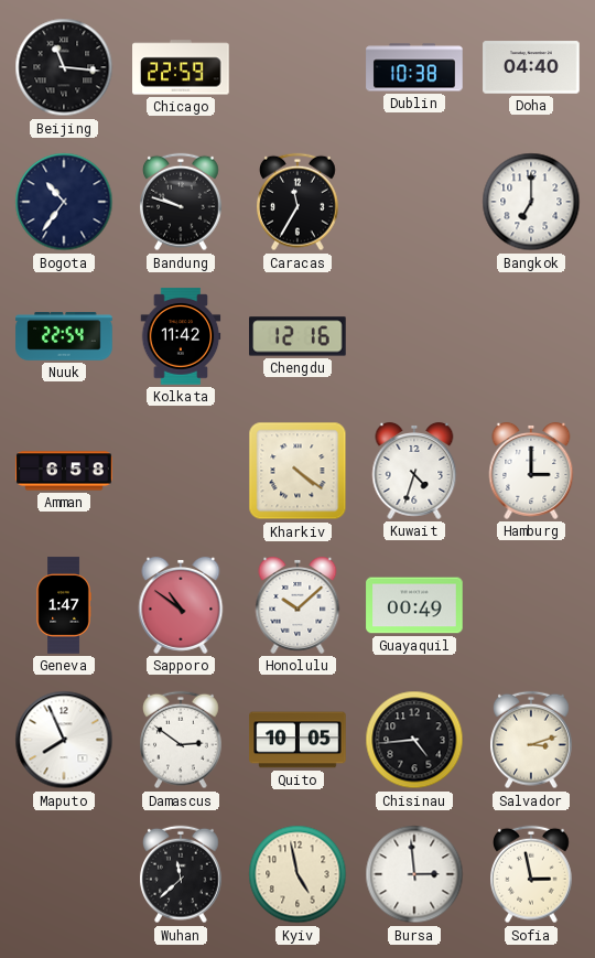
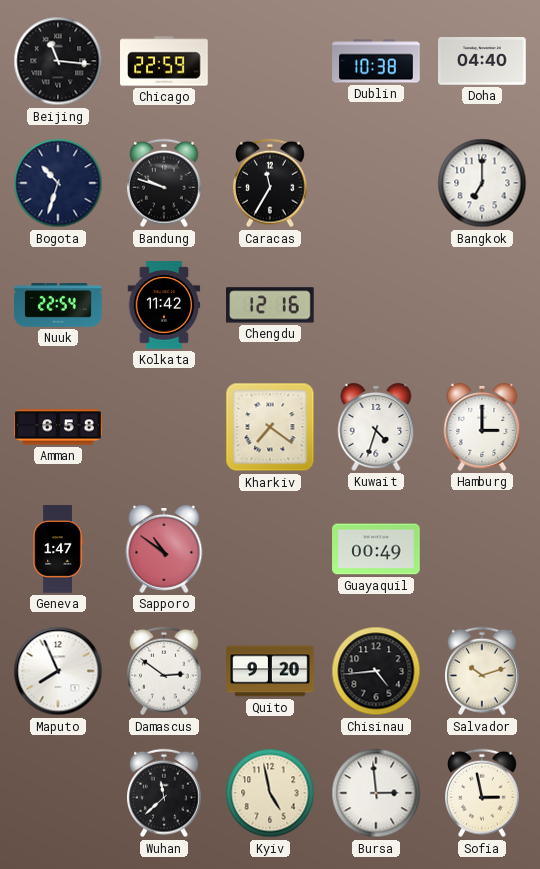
Bogota: 10:36 -> 10:33 (58, 183)
Kharkiv: 4:21 -> 7:21 (270, 427)
Honolulu: 10:08 -> none (297, 605)
Quito: 10:05 -> 9:20 (270, 671)
Salvador: 3:12 -> 10:12 (483, 671)
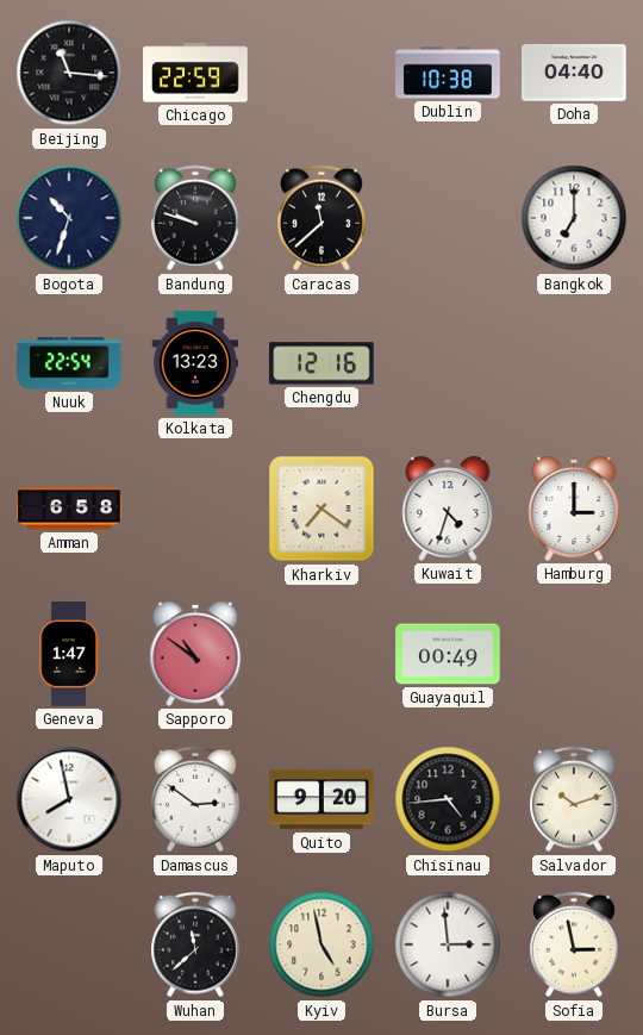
Caracas: 11:35 -> 11:38 (323, 218)
Kolkata: 11:42 -> 13:23 (195, 363)
Maputo: 7:56 -> 7:58 (69, 799)
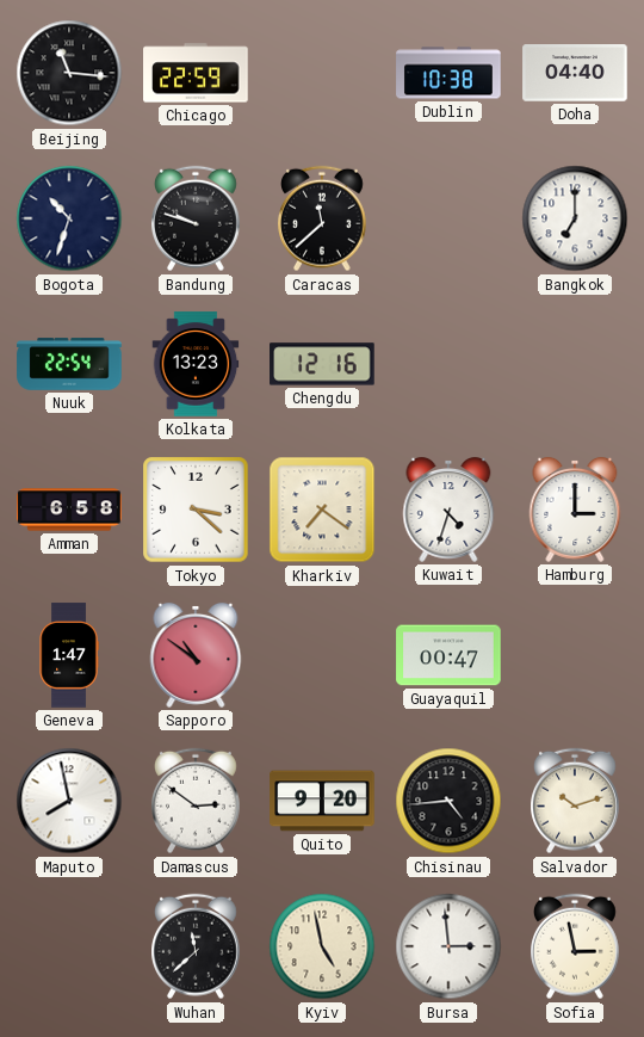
Tokyo: none -> 3:22 (196, 510)
Guayaquil: 00:49 -> 00:47 (448, 655)
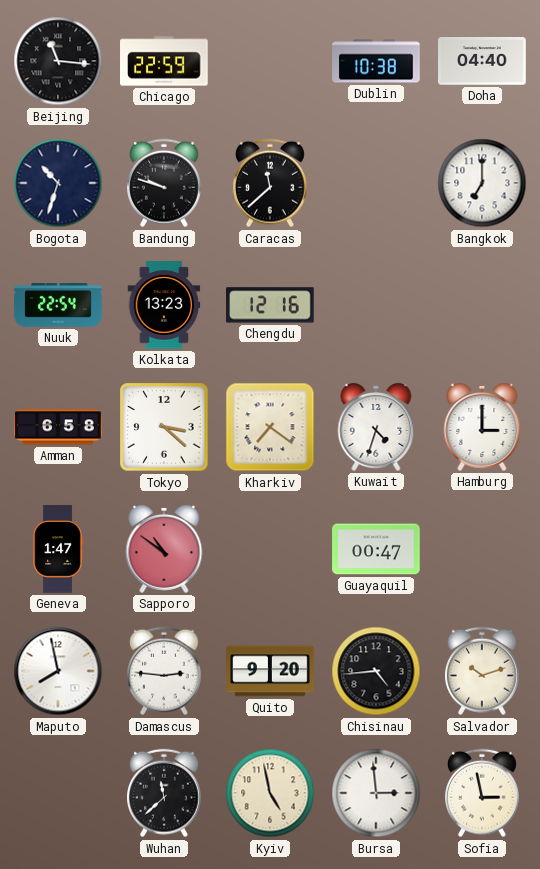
Damascus: 2:51 -> 2:46 (165, 671)
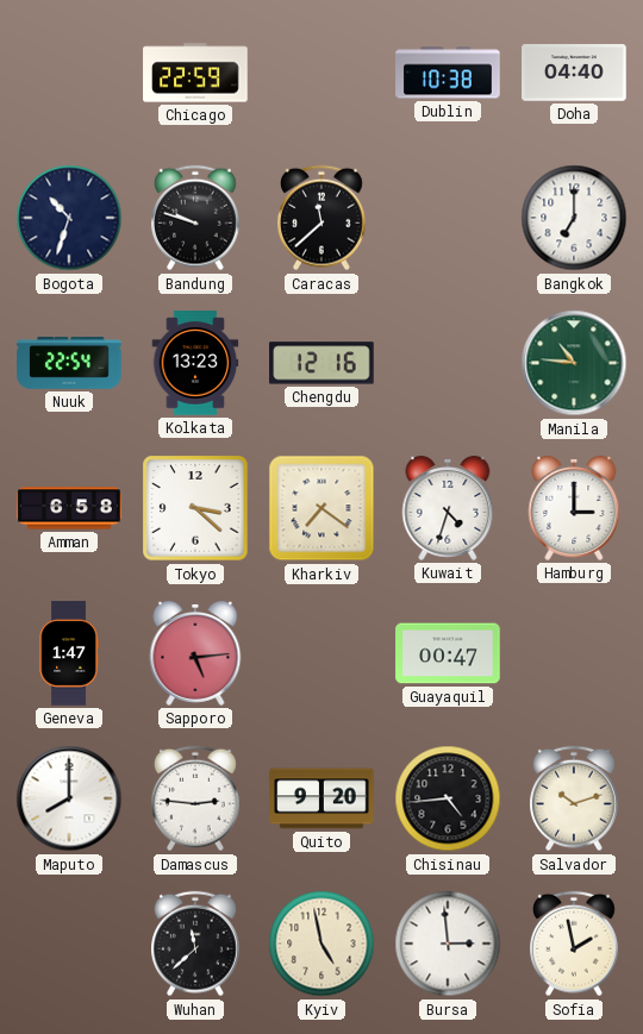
Beijing: 11:16 -> none (58, 61)
Manila: none -> 10:46 (574, 363)
Sapporo: 10:51 -> 5:14 (195, 653)
Maputo: 7:58 -> 8:00 (69, 798)
Sofia: 2:58 -> 1:58 (575, 944)
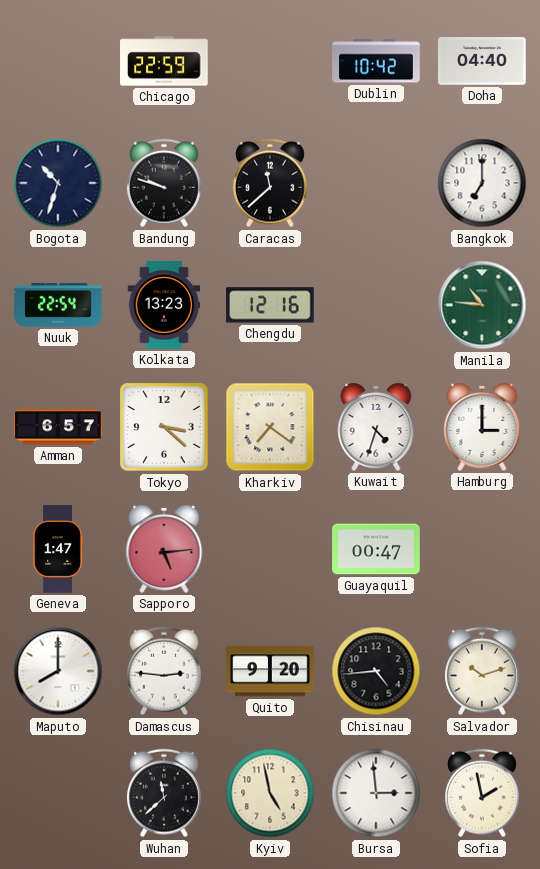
Dublin: 10:38 -> 10:42 (376, 61)
Amman: 6:58 -> 6:57 (58, 427)
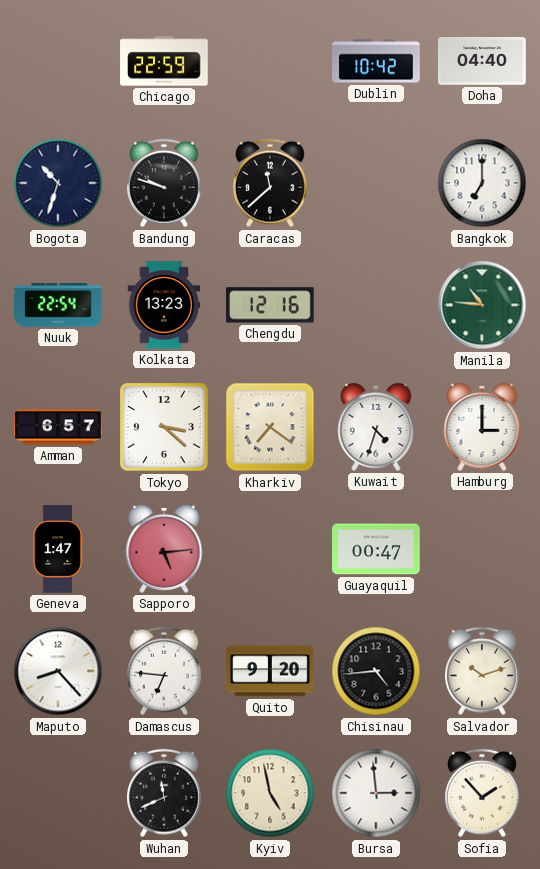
Maputo: 8:00 -> 8:23 (58, 671)
Damascus: 2:46 -> 6:46 (165, 671)
Wuhan: 11:38 -> 11:41 (165, 793)
Sofia: 1:58 -> 1:53 (483, 793)
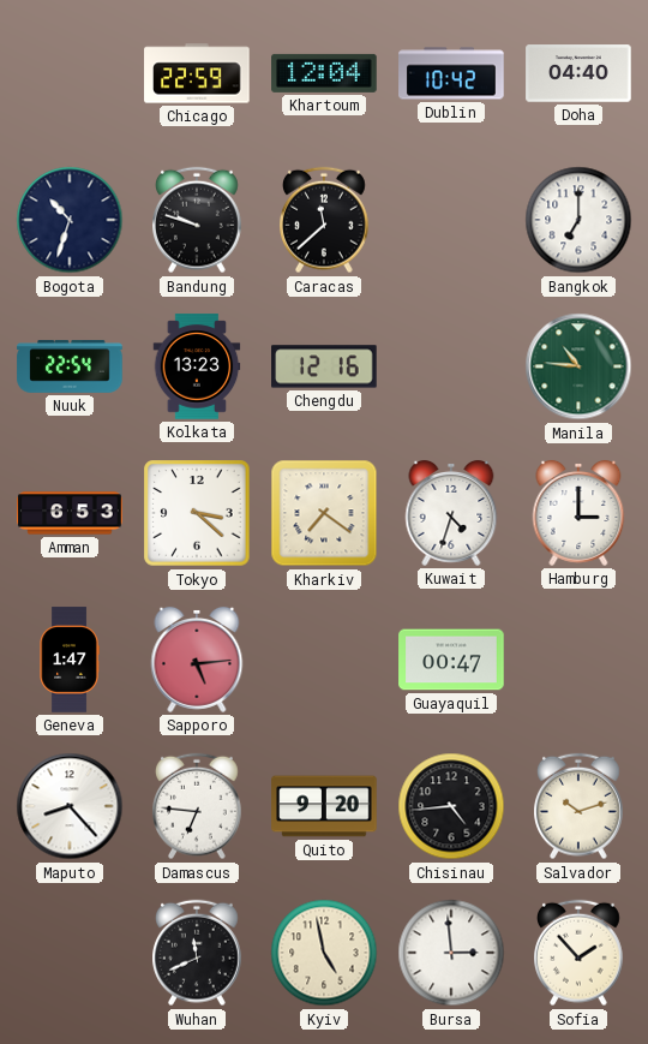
Khartoum: none -> 12:04 (324, 73)
Amman: 6:57 -> 6:53 (70, 513)
